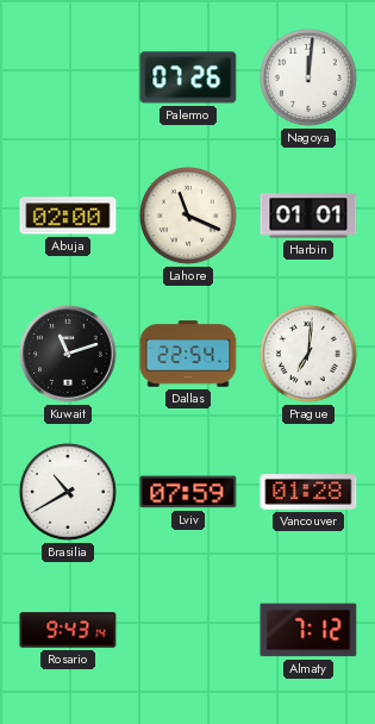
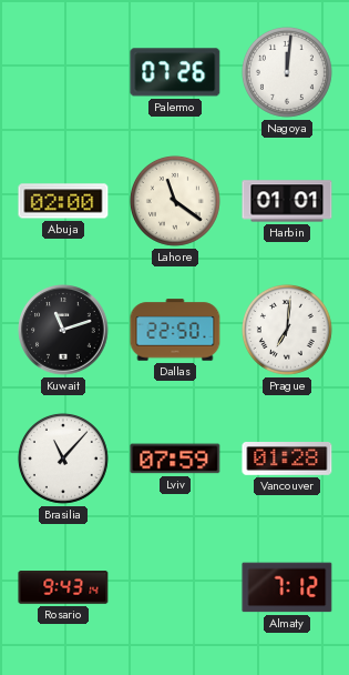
Lahore: 11:19 -> 11:21 (175, 201)
Dallas: 22:54 -> 22:50 (175, 330)
Brasilia: 10:40 -> 11:07 (63, 459)
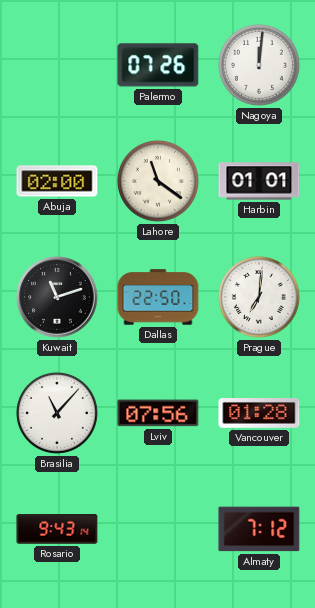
Lviv: 07:59 -> 07:56 (158, 413)
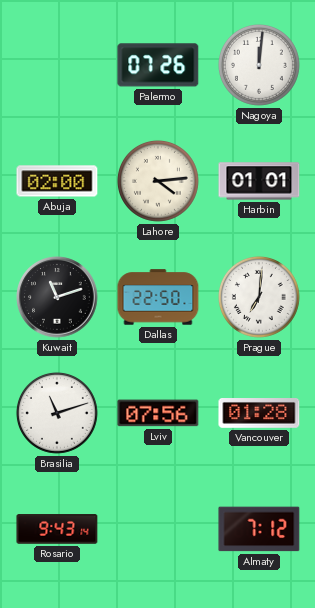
Lahore: 11:21 -> 4:14 (158, 181)
Brasilia: 11:07 -> 11:12 (57, 413)
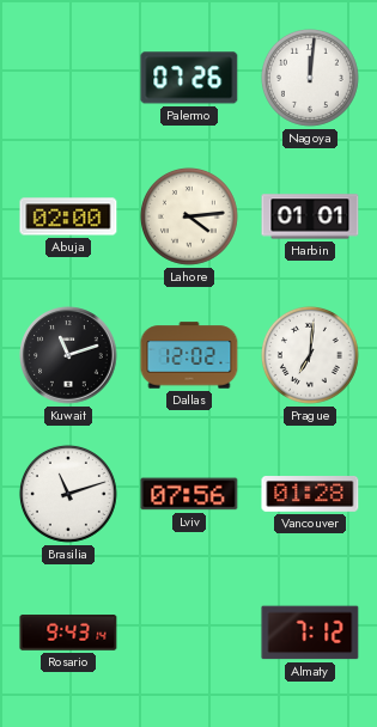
Dallas: 22:50 -> 12:02 (189, 355)
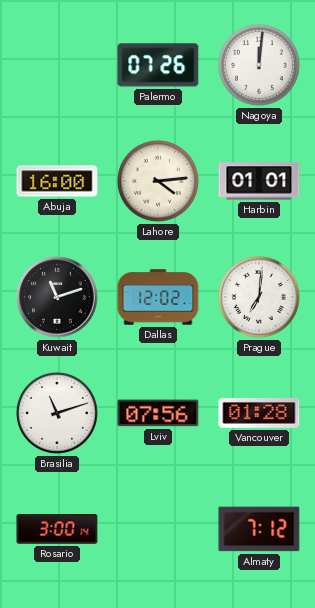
Abuja: 02:00 -> 16:00 (57, 181)
Rosario: 9:43 -> 3:00 (57, 529)
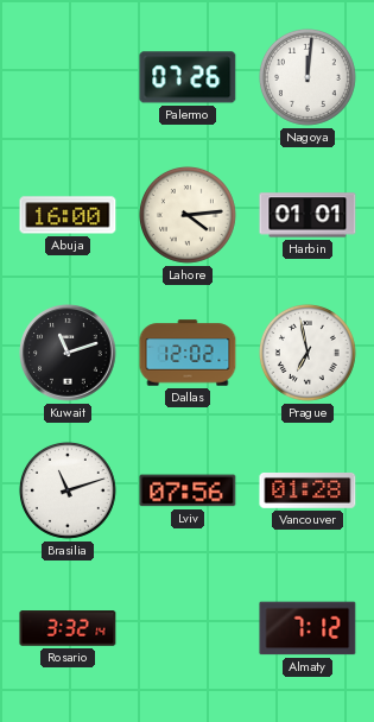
Prague: 7:01 -> 6:58 (308, 353)
Rosario: 3:00 -> 3:32 (68, 628)
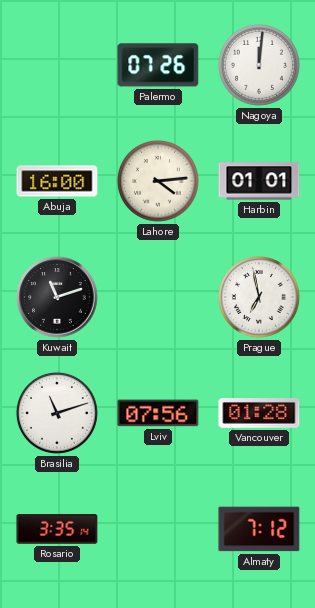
Dallas: 12:02 -> none (188, 353)
Rosario: 3:32 -> 3:35 (57, 529)
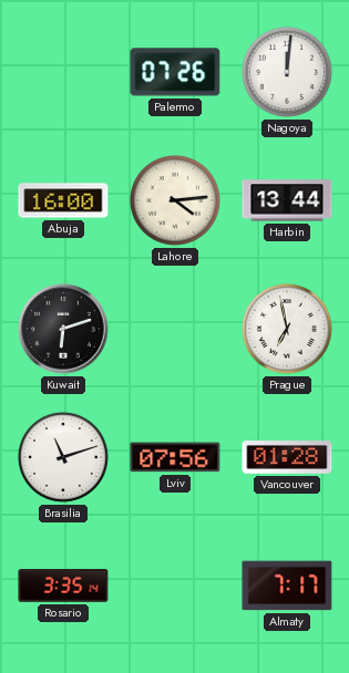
Harbin: 01:01 -> 13:44 (287, 200)
Kuwait: 11:12 -> 6:12 (63, 329)
Almaty: 7:12 -> 7:17 (287, 586)
